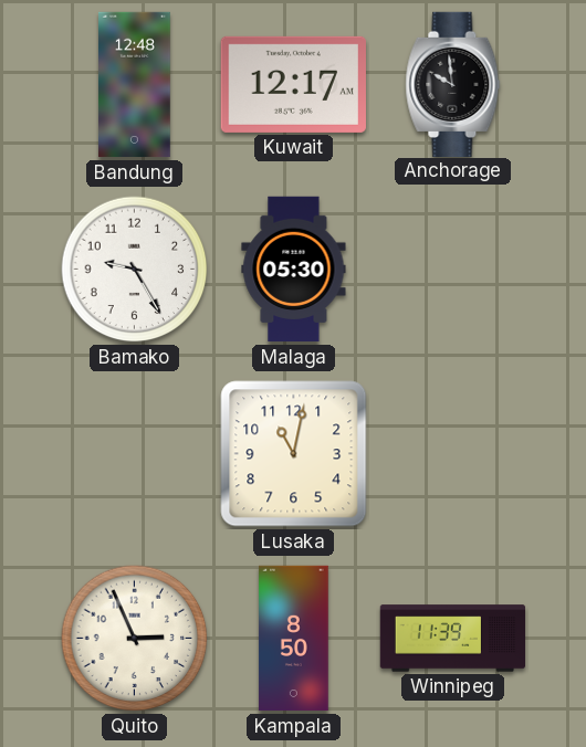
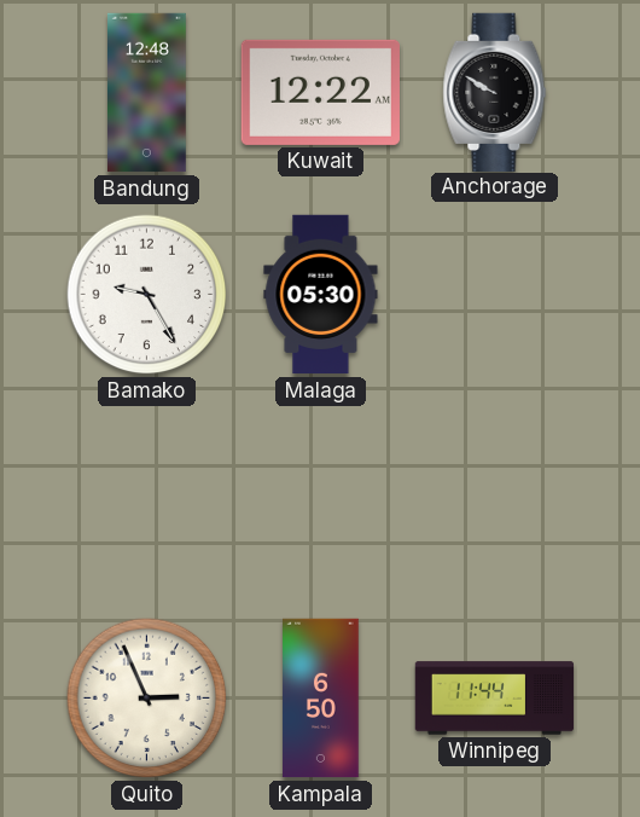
Kuwait: 12:17 -> 12:22 (320, 92)
Anchorage: 9:59 -> 9:50 (495, 92)
Lusaka: 11:02 -> none (294, 454)
Kampala: 8:50 -> 6:50 (321, 699)
Winnipeg: 11:39 -> 11:44 (495, 699)
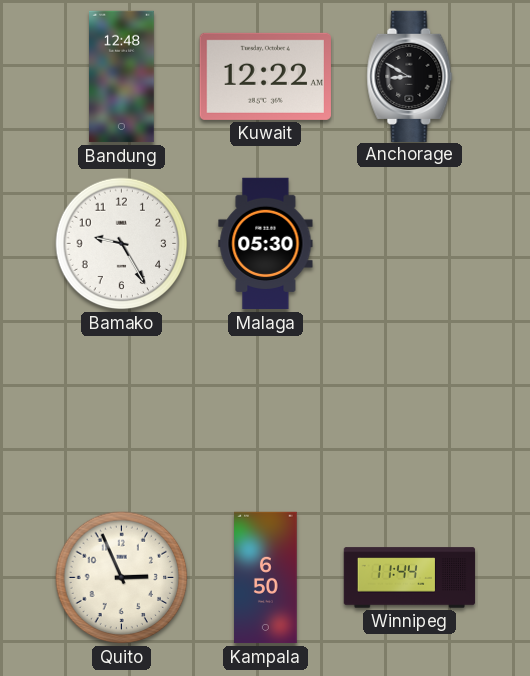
Anchorage: 9:50 -> 8:50 (410, 76)
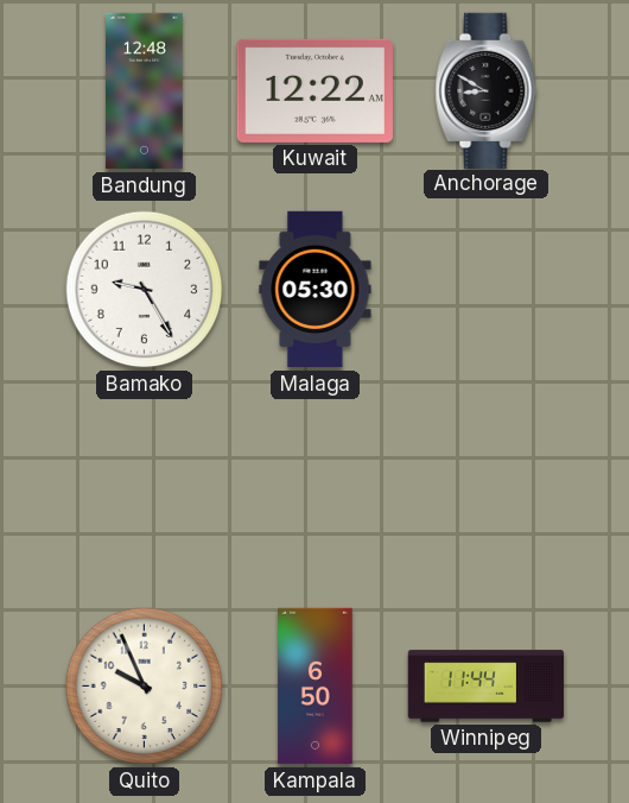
Quito: 2:56 -> 9:56 (145, 687)
